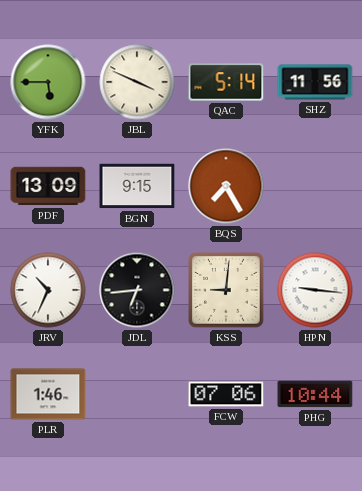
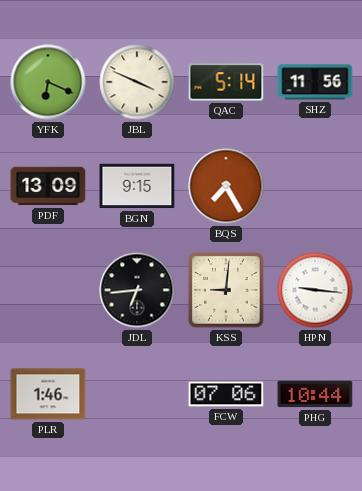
YFK: 5:45 -> 6:19 (48, 82)
JRV: 10:34 -> none (48, 290)
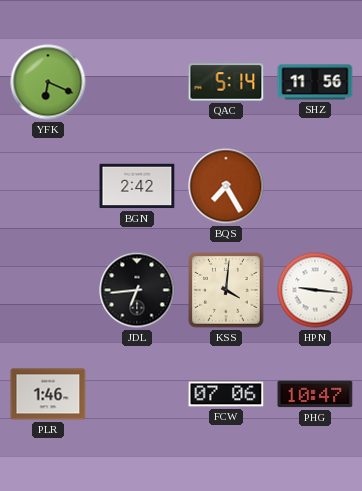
JBL: 3:49 -> none (137, 82)
PDF: 13:09 -> none (48, 186)
BGN: 9:15 -> 2:42 (137, 186)
KSS: 9:01 -> 4:01 (226, 290)
PHG: 10:44 -> 10:47 (315, 394)
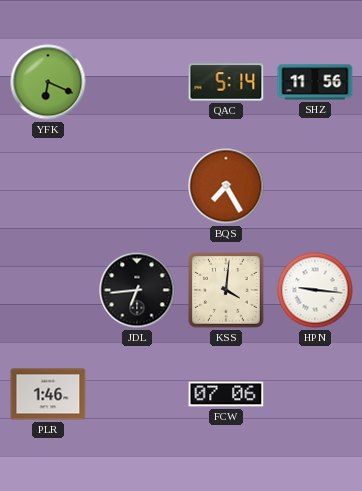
BGN: 2:42 -> none (137, 186)
PHG: 10:47 -> none (315, 394)
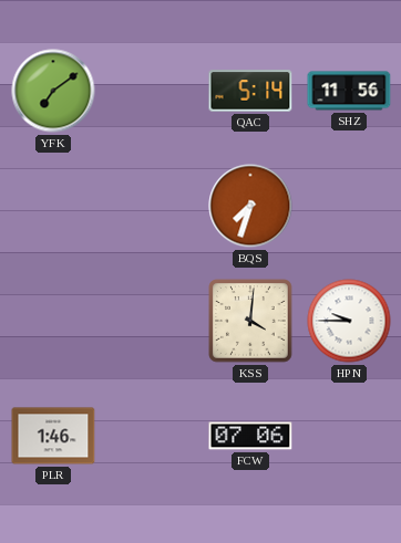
YFK: 6:19 -> 7:09 (53, 91)
BQS: 7:25 -> 7:33 (250, 206)
JDL: 6:44 -> none (137, 290)
HPN: 9:16 -> 9:45 (349, 321)
